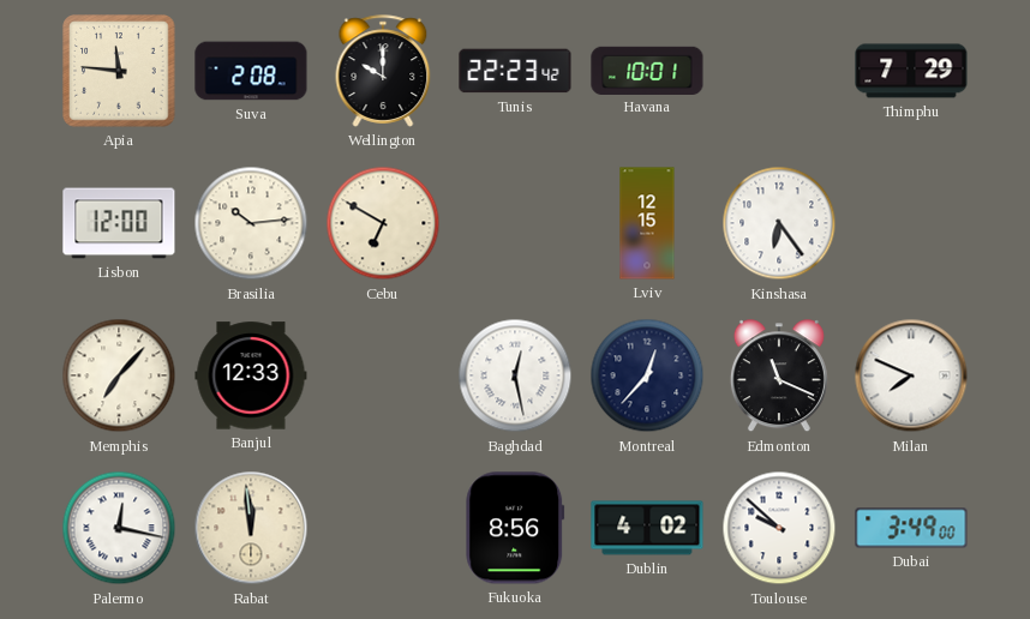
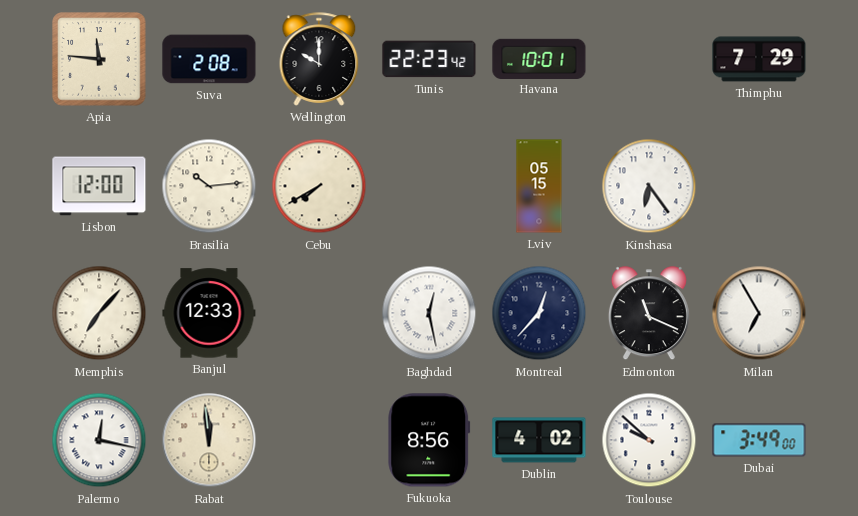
Cebu: 6:50 -> 7:40 (319, 186)
Lviv: 12:15 -> 05:15 (539, 186)
Milan: 7:49 -> 6:55 (759, 313)
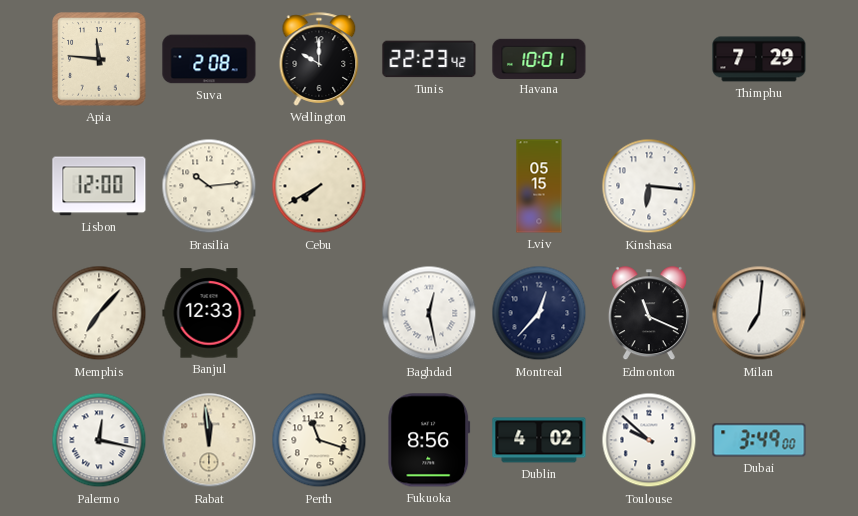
Kinshasa: 6:24 -> 6:16 (649, 186)
Milan: 6:55 -> 7:01 (759, 313)
Perth: none -> 11:18 (319, 440)
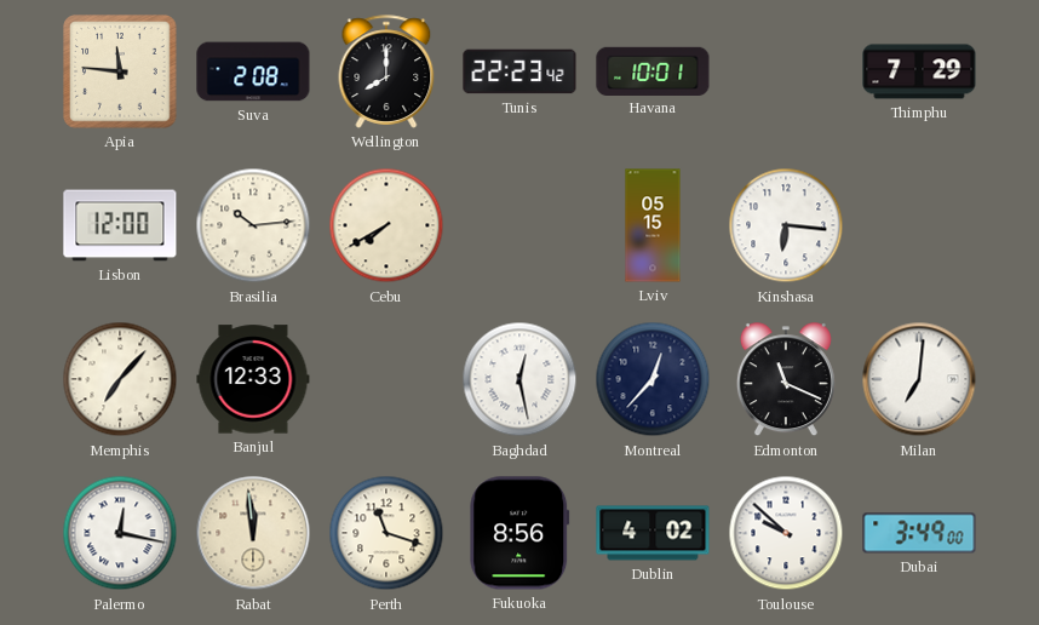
Wellington: 10:00 -> 8:00 (386, 71)
